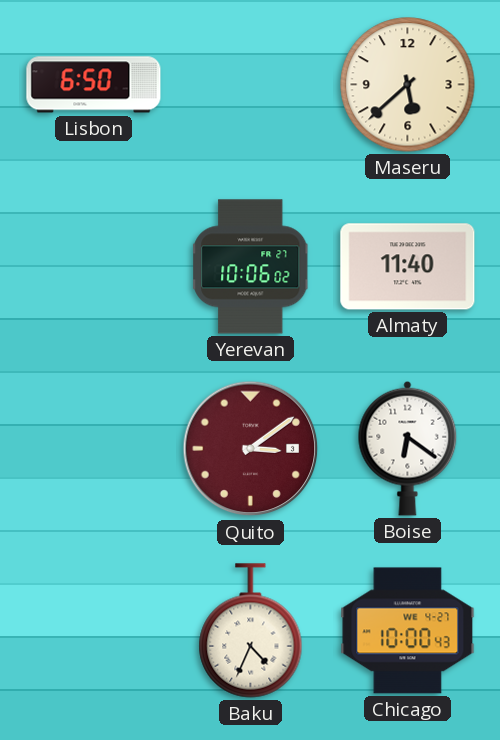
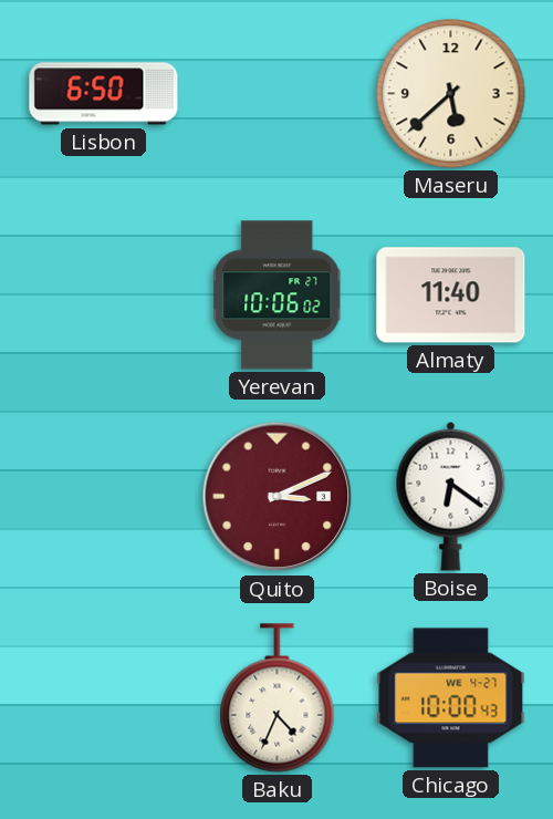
Quito: 3:09 -> 3:11 (278, 497)
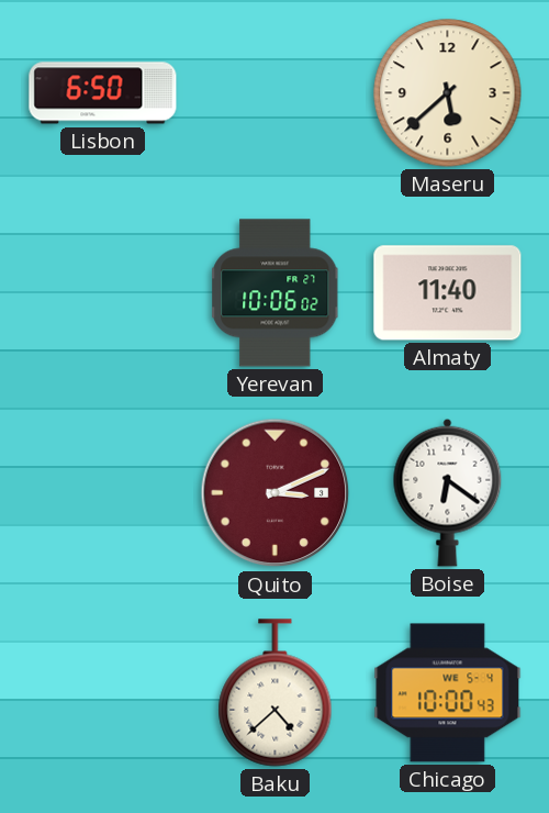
Baku: 4:34 -> 4:38 (276, 693)
Chicago date: WE 4-27 -> WE 5-4 (448, 693)
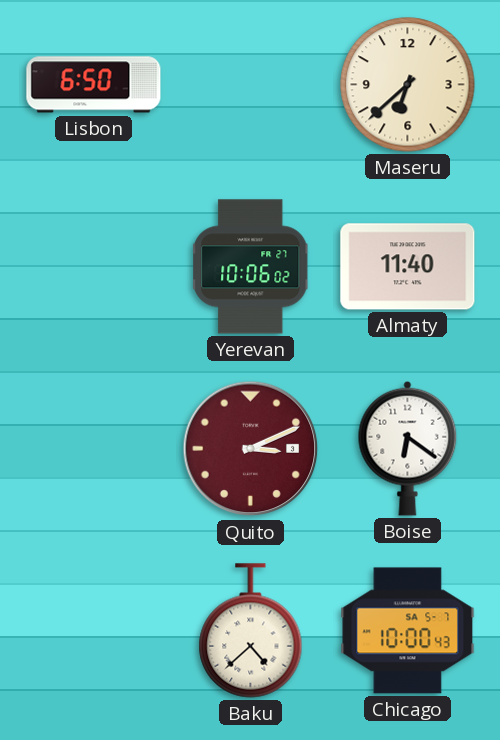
Maseru: 5:38 -> 6:38 (408, 85)
Chicago date: WE 5-4 -> SA 5-7 (408, 631)
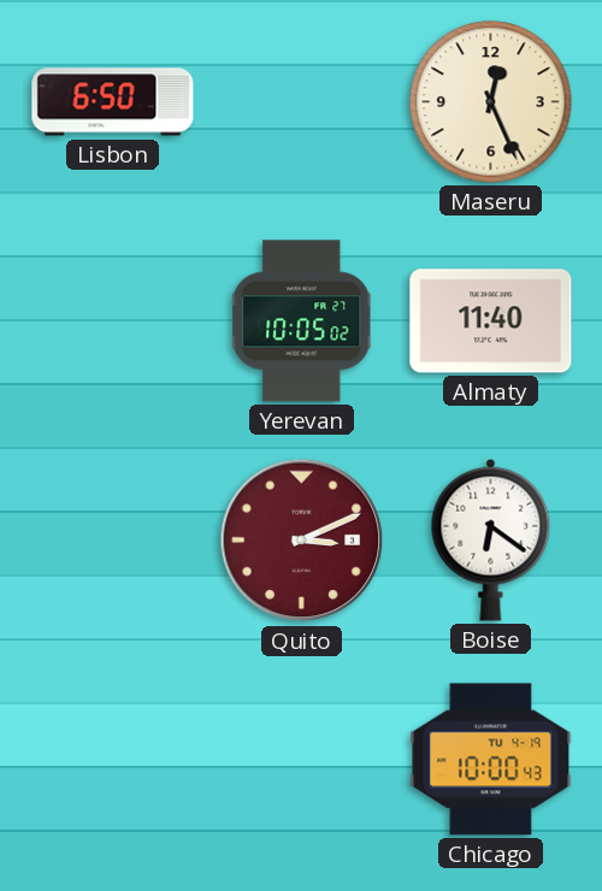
Maseru: 6:38 -> 12:26 (491, 102)
Yerevan: 10:06 -> 10:05 (302, 321)
Baku: 4:38 -> none (251, 631)
Chicago date: SA 5-7 -> TU 4-19 (491, 760)
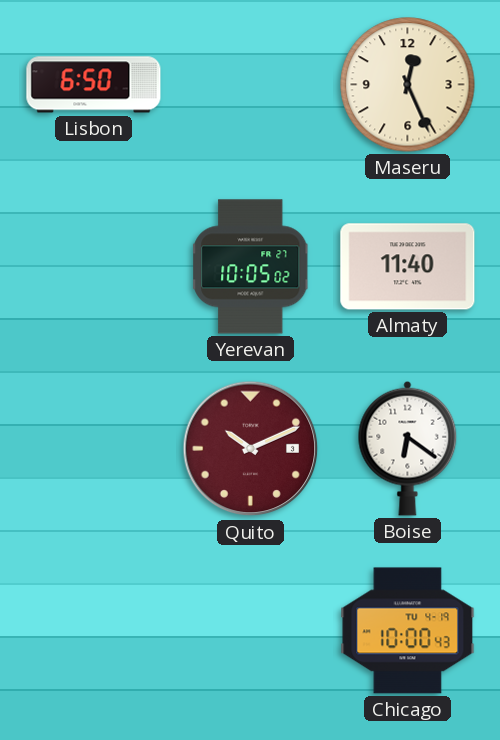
Quito: 3:11 -> 10:11 (251, 449)
